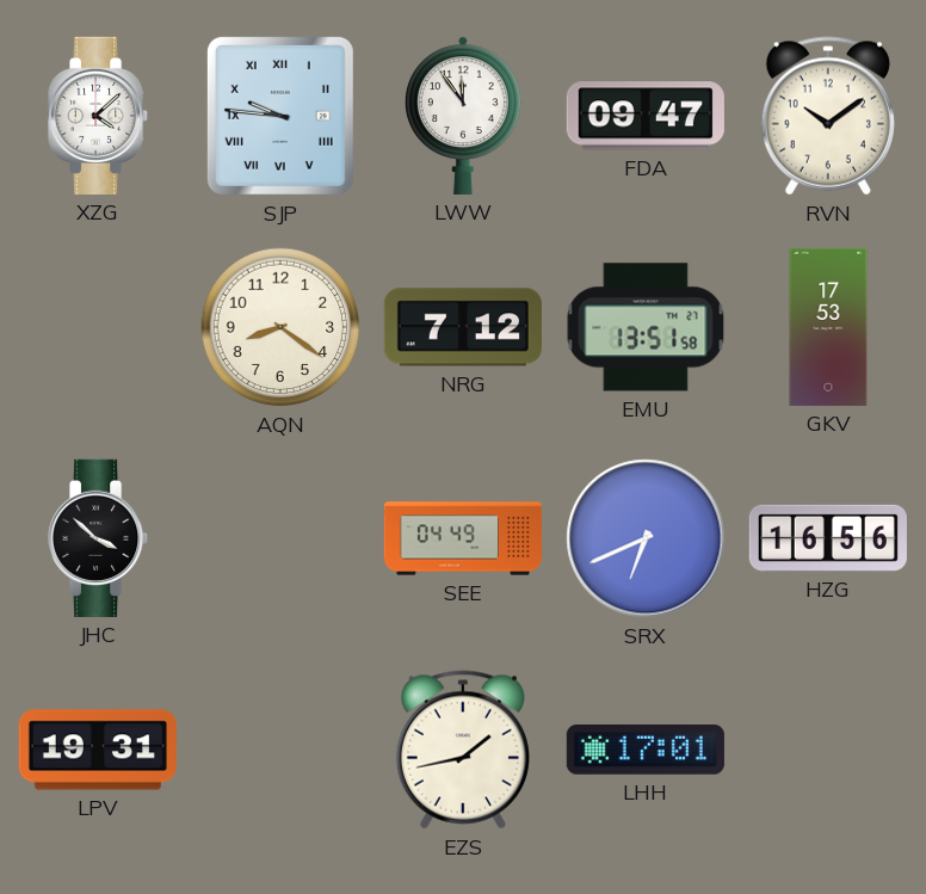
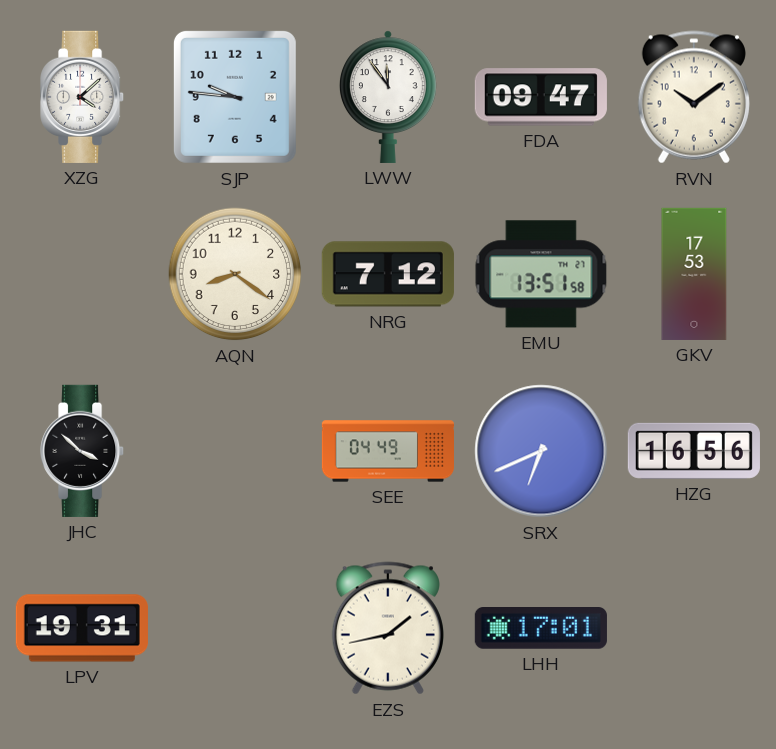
SJP numerals: Roman -> Arabic (235, 97)
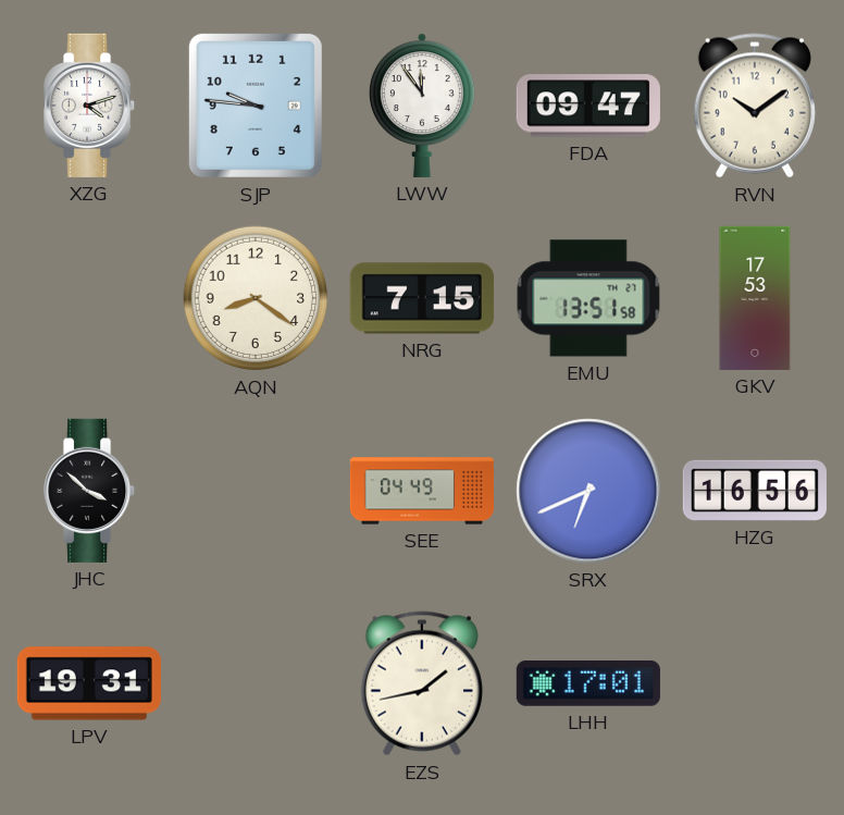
XZG: 4:08 -> 4:12 (90, 106)
NRG: 7:12 -> 7:15 (422, 298)
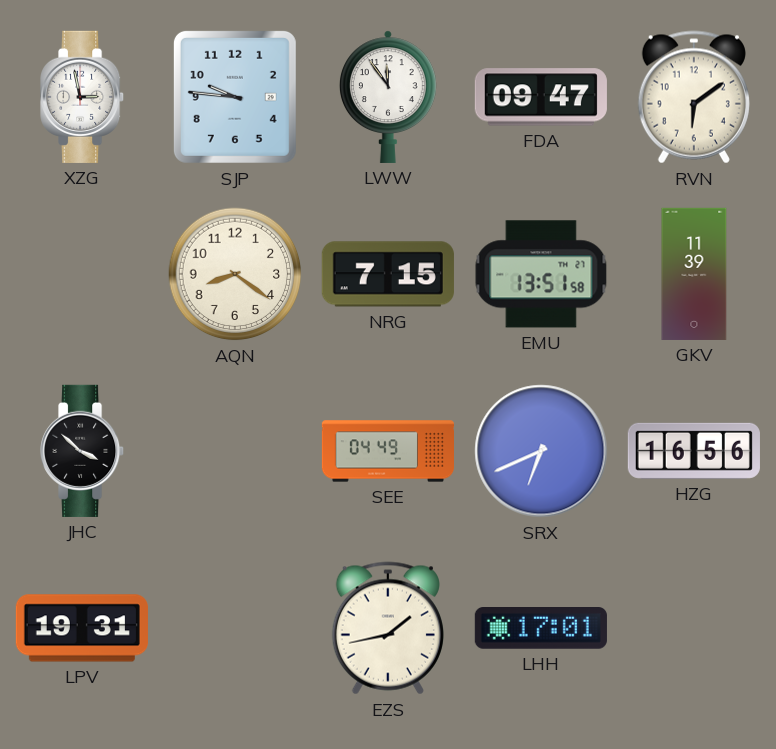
XZG: 4:12 -> 2:58 (83, 97)
RVN: 10:09 -> 6:09 (694, 97)
GKV: 17:53 -> 11:39 (694, 274)
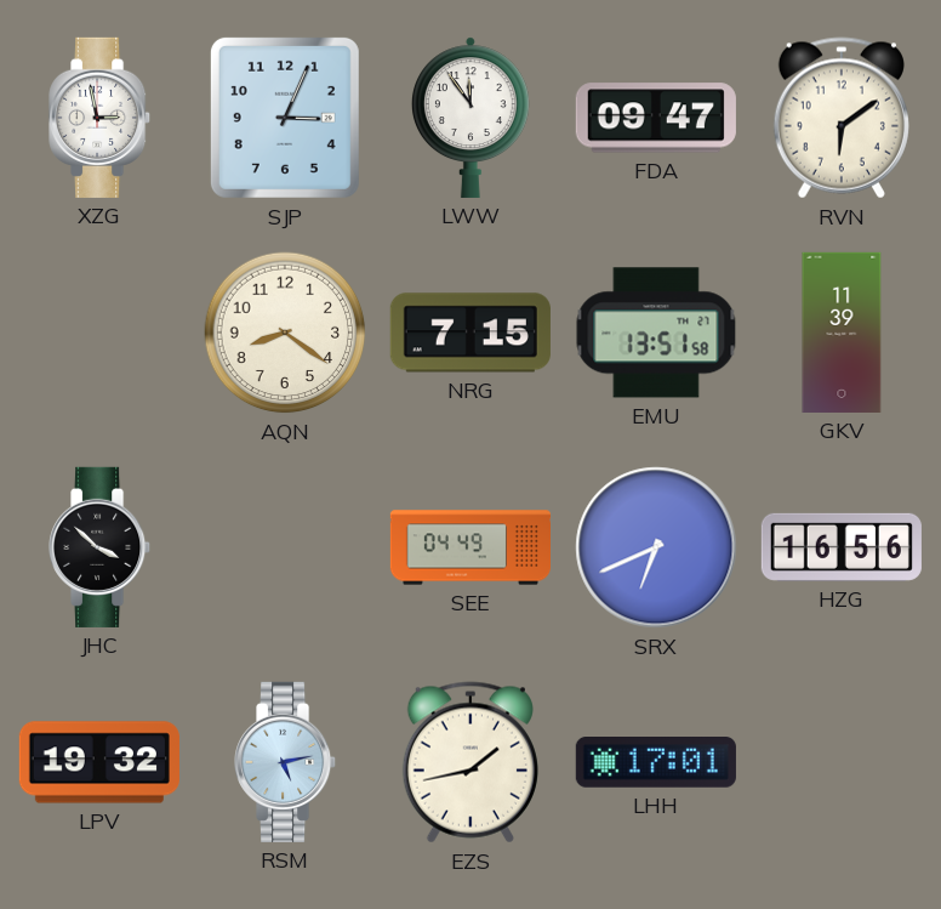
SJP: 9:46 -> 3:04 (285, 118)
LPV: 19:31 -> 19:32 (99, 762)
RSM: none -> 5:13 (286, 762)
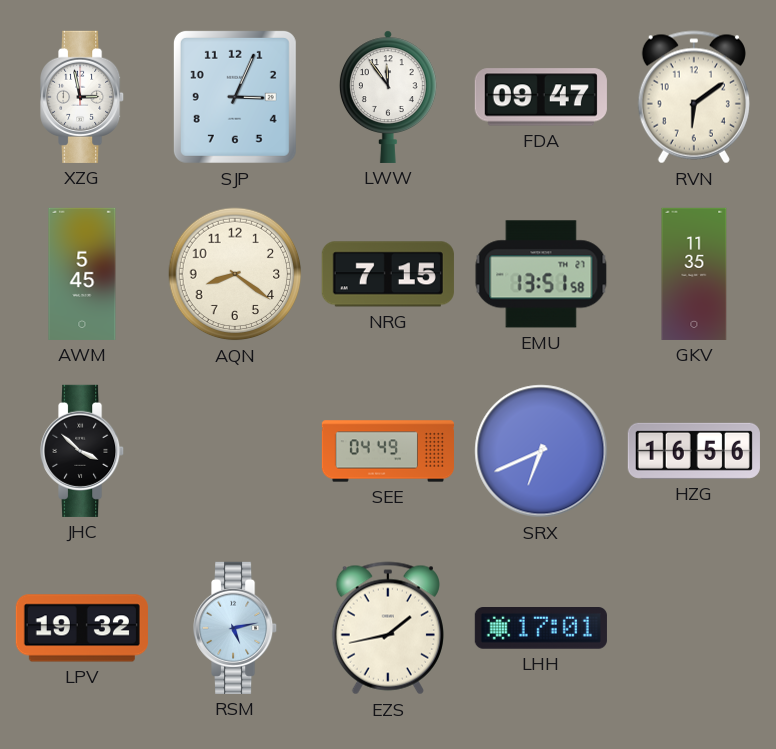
AWM: none -> 5:45 (82, 274)
GKV: 11:39 -> 11:35 (694, 274)
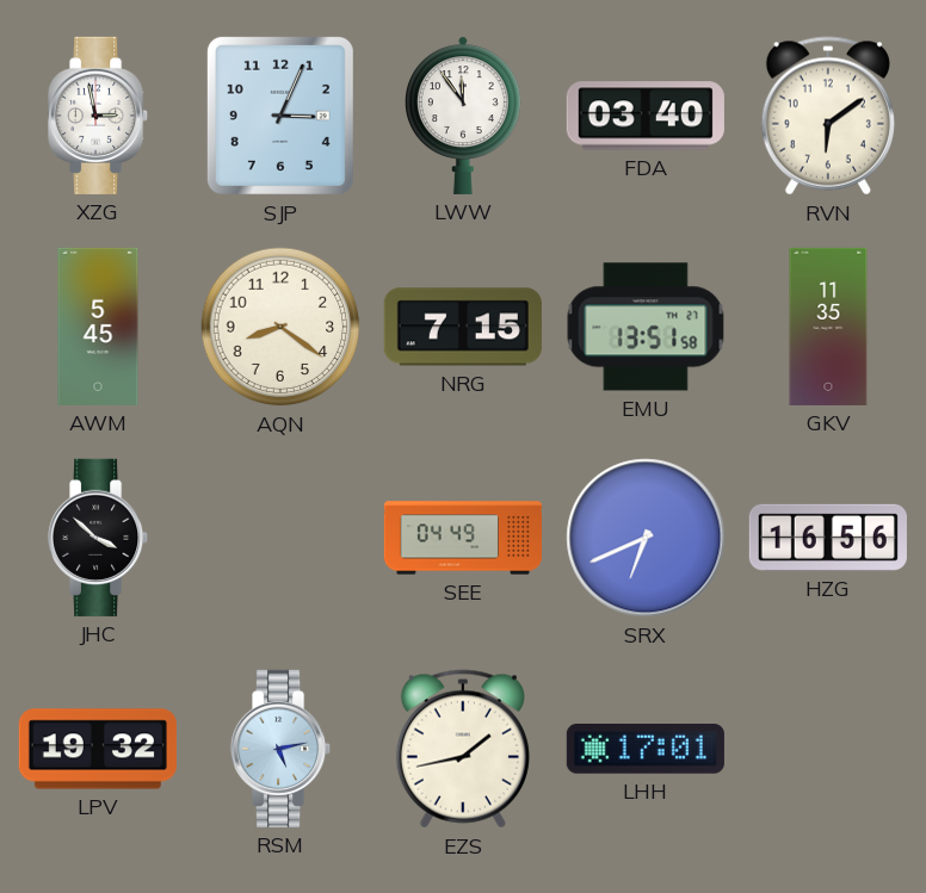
FDA: 09:47 -> 03:40 (646, 116)
